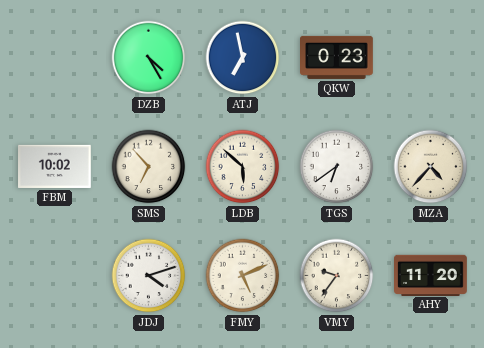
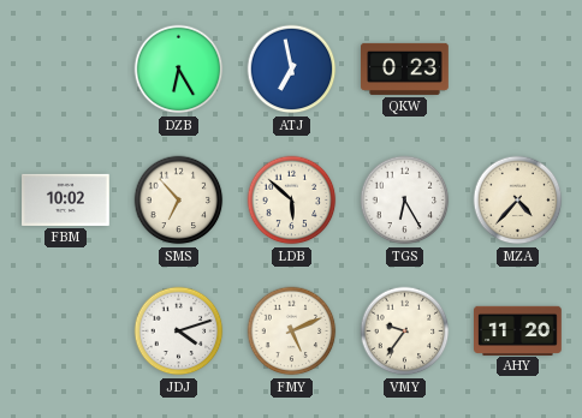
DZB: 4:25 -> 6:25 (179, 70)
TGS: 6:39 -> 6:25 (405, 201)
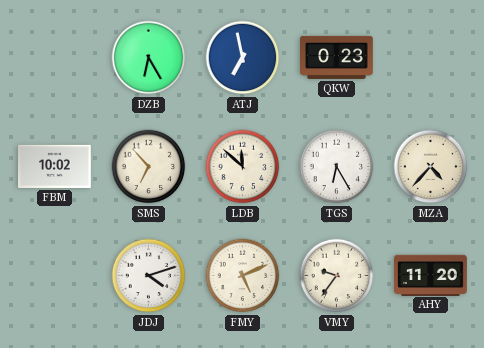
LDB: 5:52 -> 11:52 (243, 167)
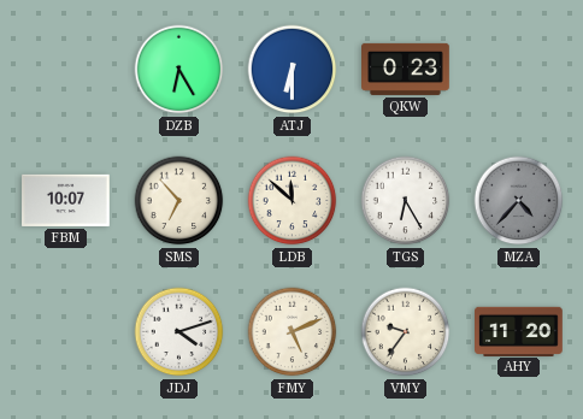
ATJ: 6:58 -> 6:30 (293, 70)
FBM: 10:02 -> 10:07 (66, 200)
MZA dial: cream -> grey (519, 201)
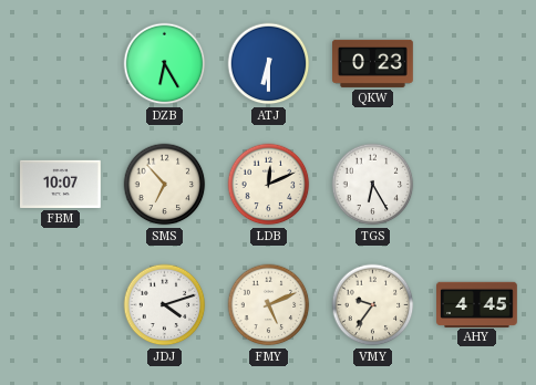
LDB: 11:52 -> 12:11 (269, 185)
MZA: 4:37 -> none (519, 201)
AHY: 11:20 -> 4:45 (477, 304)
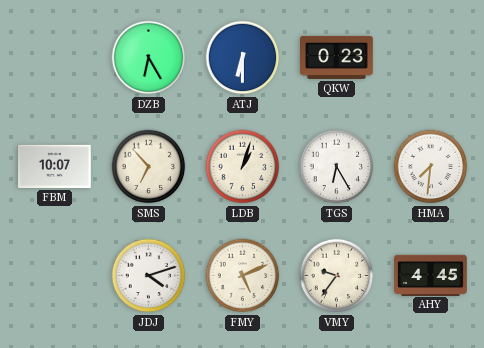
LDB: 12:11 -> 1:03 (243, 167)
HMA: none -> 7:31 (431, 167)
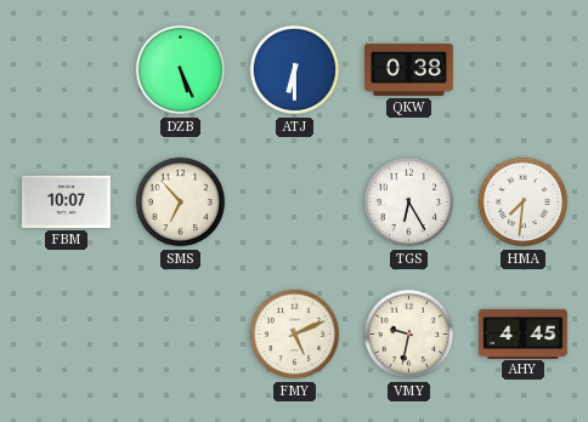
DZB: 6:25 -> 5:26 (181, 70)
QKW: 0:23 -> 0:38 (409, 69)
LDB: 1:03 -> none (243, 167)
JDJ: 4:12 -> none (149, 276)
VMY: 9:36 -> 9:32 (409, 335)
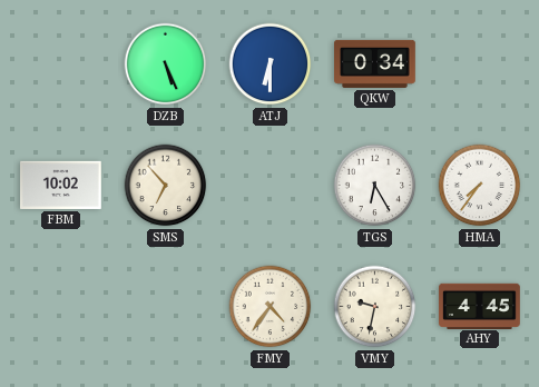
QKW: 0:38 -> 0:34 (375, 63)
FBM: 10:07 -> 10:02 (61, 185)
HMA: 7:31 -> 7:36 (480, 186)
FMY: 5:11 -> 4:36 (271, 307)
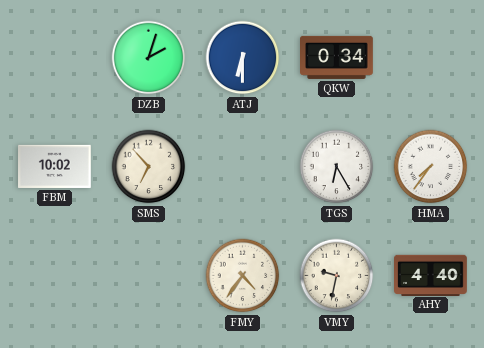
DZB: 5:26 -> 2:03 (149, 58)
AHY: 4:45 -> 4:40 (431, 275)
